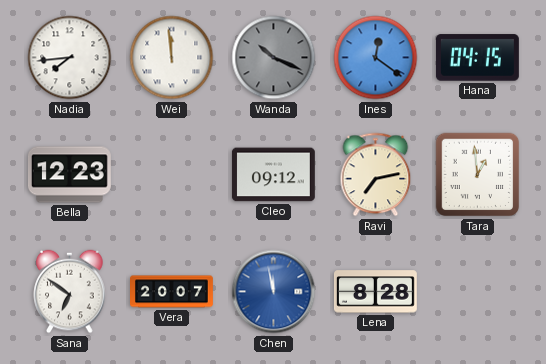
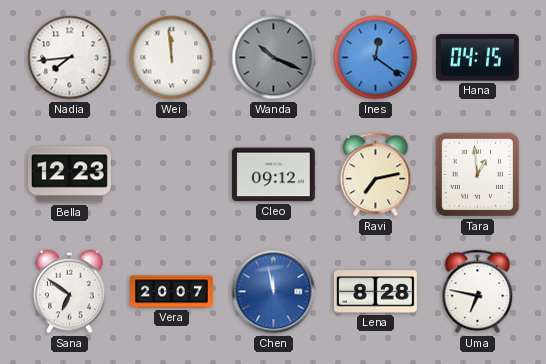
Uma: none -> 6:47 (478, 292)
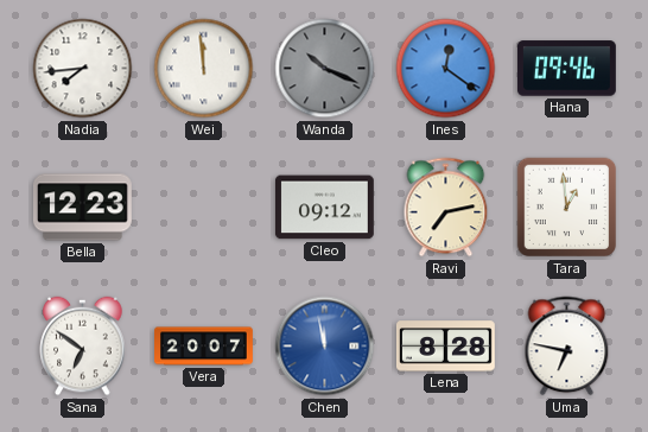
Hana: 04:15 -> 09:46 (566, 69)
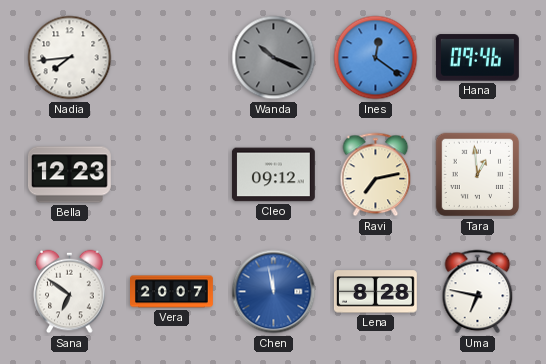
Wei: 11:59 -> none (204, 69)
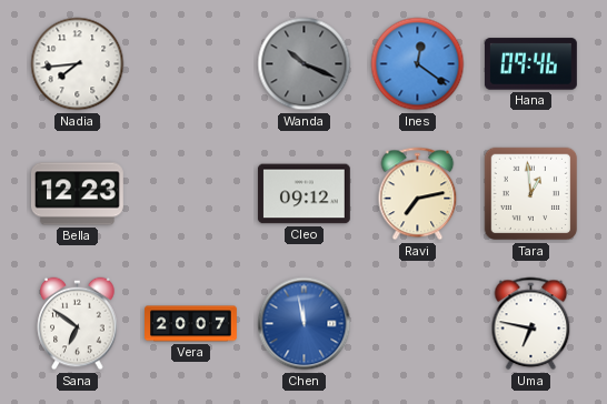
Lena: 8:28 -> none (375, 292)
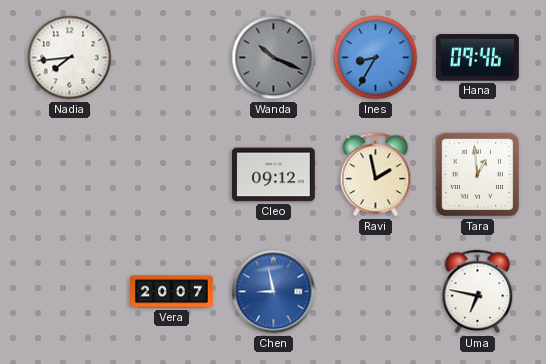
Ines: 12:21 -> 8:35 (376, 58)
Bella: 12:23 -> none (77, 194)
Ravi: 7:13 -> 1:58 (376, 175)
Sana: 6:51 -> none (78, 324)
Chen: 11:58 -> 8:58 (274, 292)
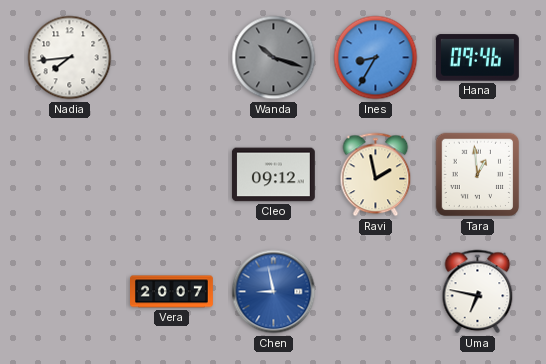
Wanda: 10:19 -> 10:18 (274, 58)
